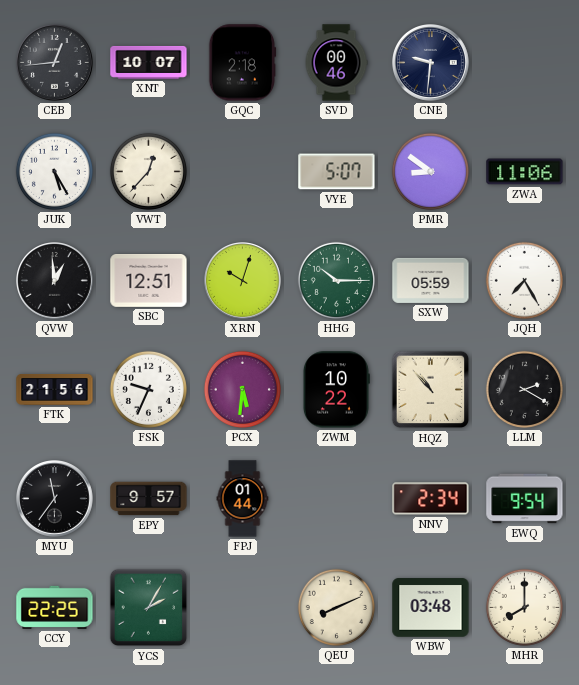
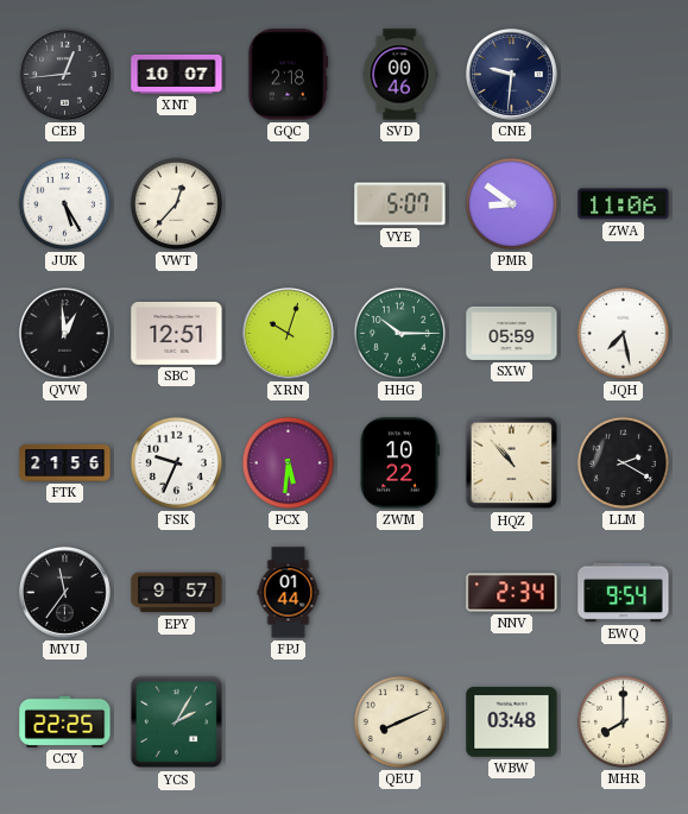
JQH: 7:25 -> 7:28 (623, 333)
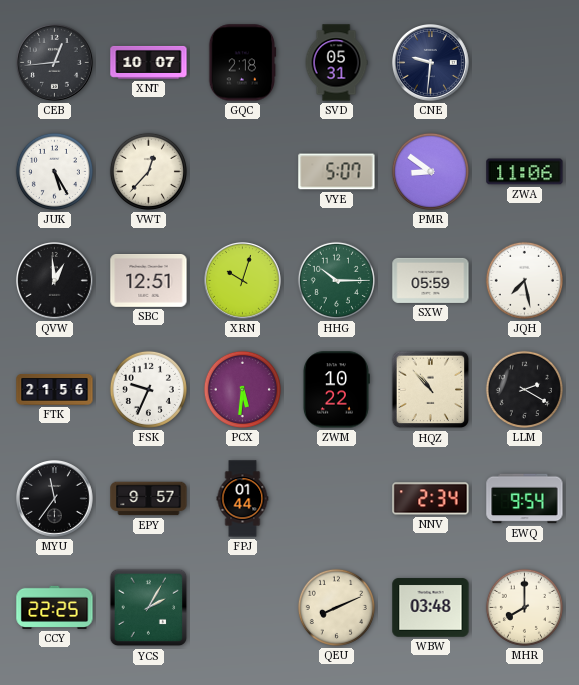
SVD: 00:46 -> 05:31 (336, 63)
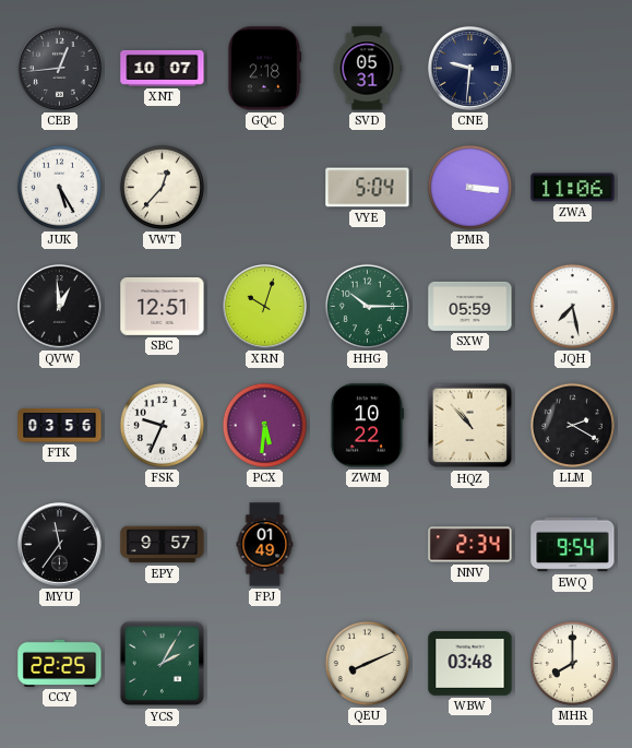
VYE: 5:07 -> 5:04 (368, 188)
PMR: 8:51 -> 3:16 (469, 187)
FTK: 21:56 -> 03:56 (60, 426)
FPJ: 01:44 -> 01:49 (265, 545)
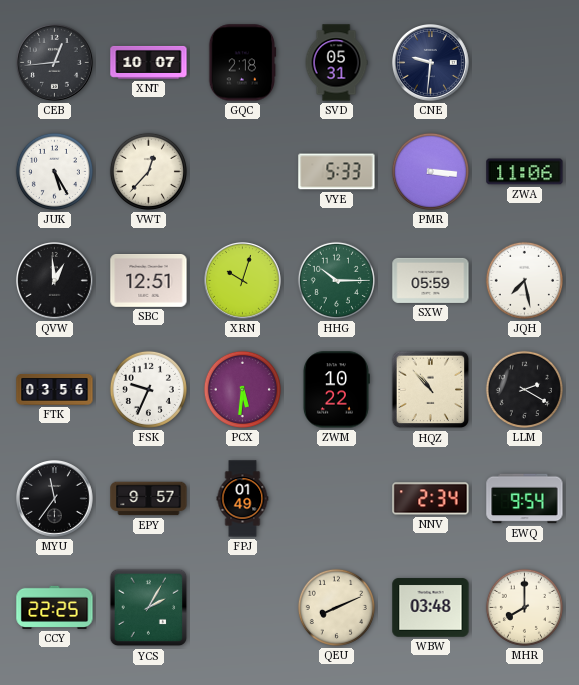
VYE: 5:04 -> 5:33 (337, 172)
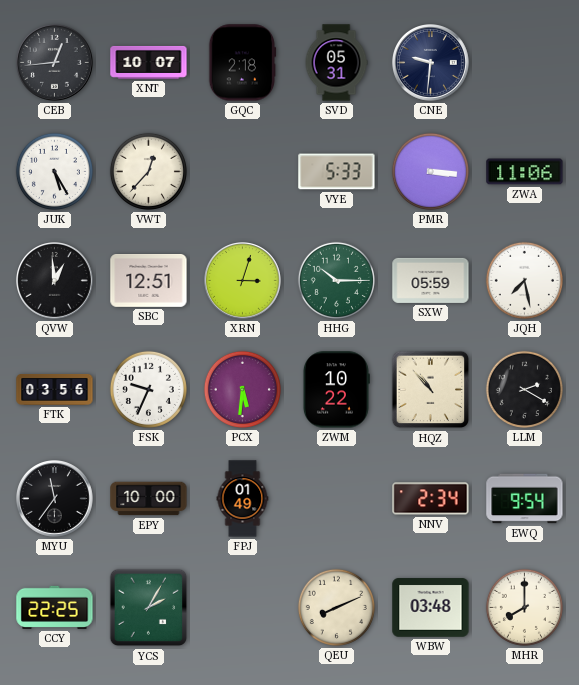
XRN: 10:03 -> 3:03 (243, 281)
EPY: 9:57 -> 10:00 (149, 499)
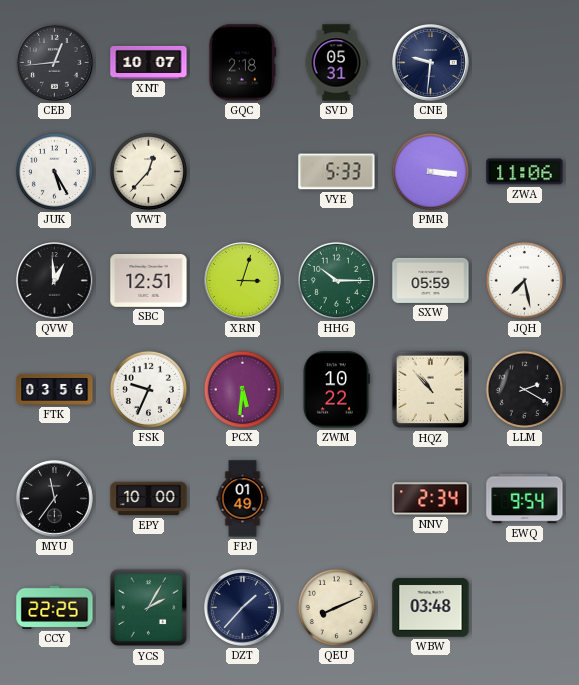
DZT: none -> 1:37 (243, 608)
MHR: 8:00 -> none (524, 607)
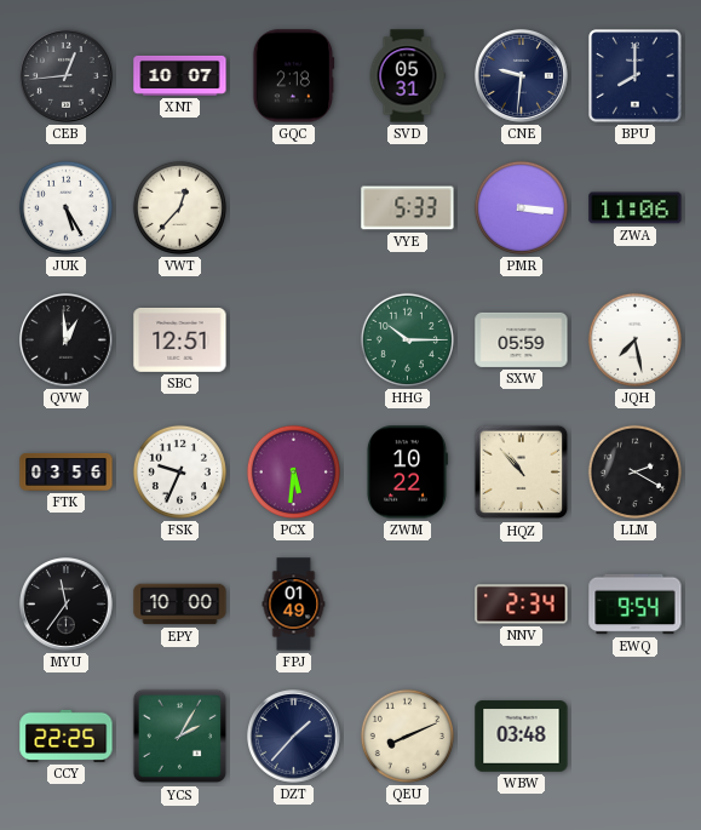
BPU: none -> 8:00 (636, 76)
XRN: 3:03 -> none (243, 281)
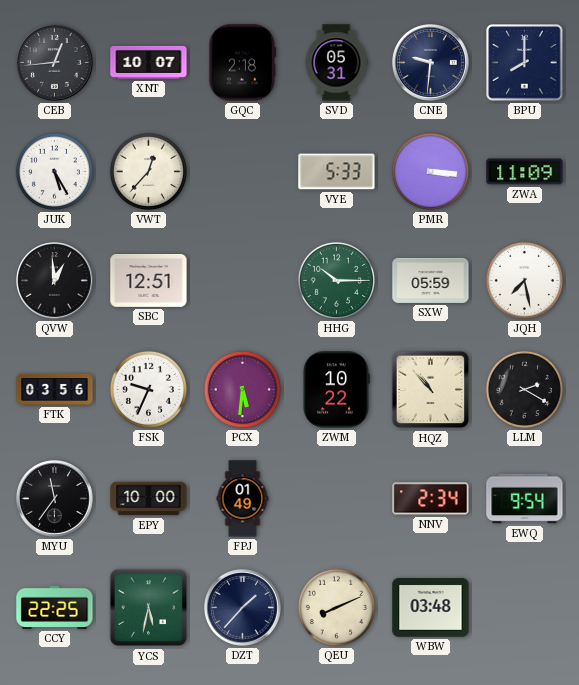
ZWA: 11:06 -> 11:09 (525, 172)
YCS: 2:05 -> 5:32 (149, 608)
